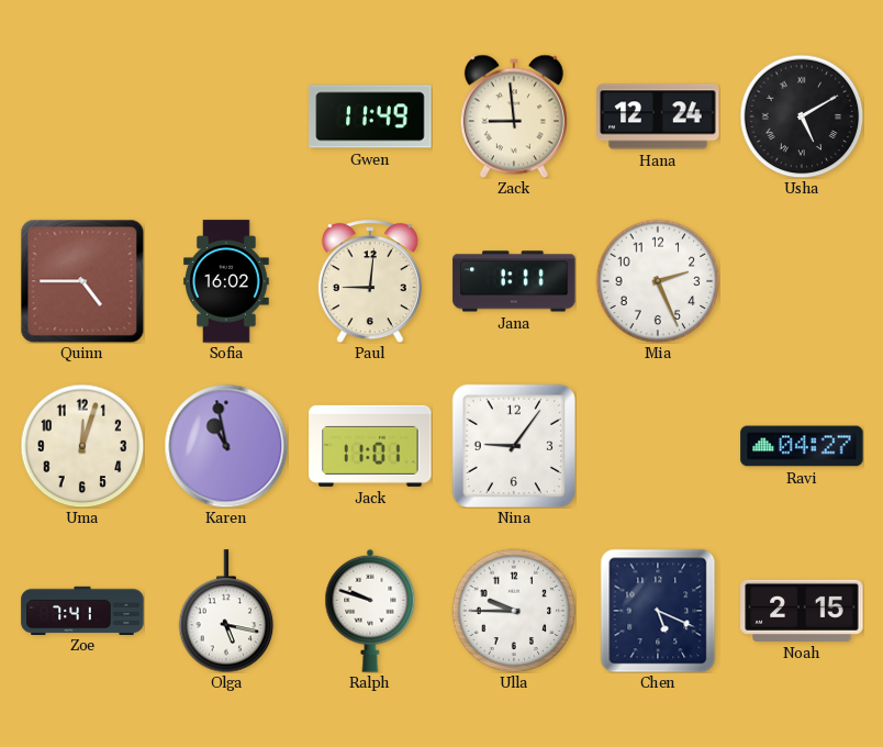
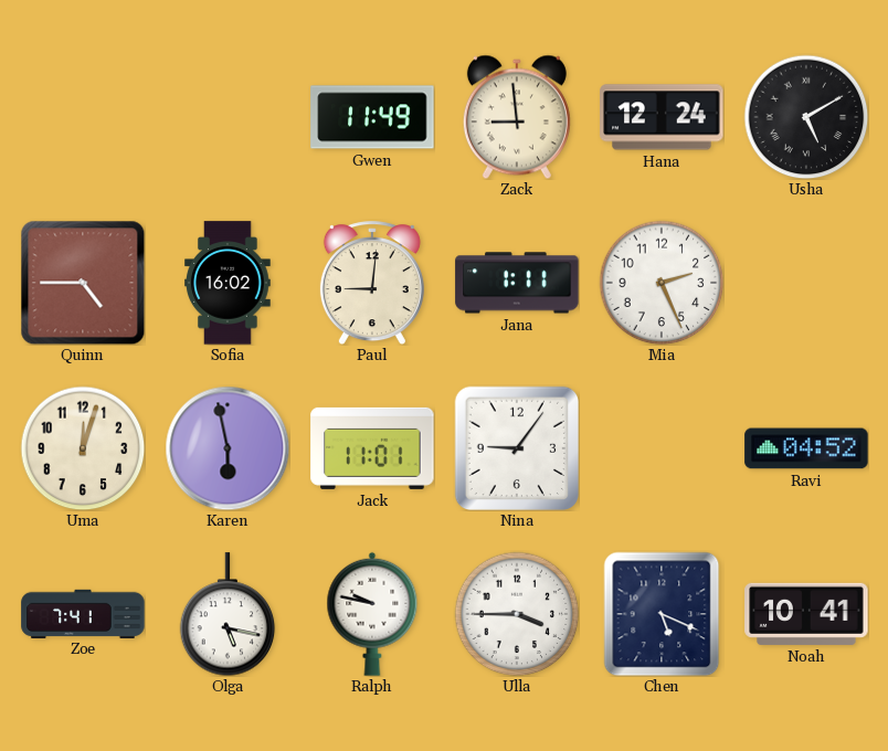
Karen: 10:58 -> 5:58 (228, 448)
Ravi: 04:27 -> 04:52 (806, 448)
Ralph: 9:48 -> 9:47 (372, 614)
Ulla: 9:45 -> 3:45 (517, 614)
Noah: 2:15 -> 10:41 (806, 614)
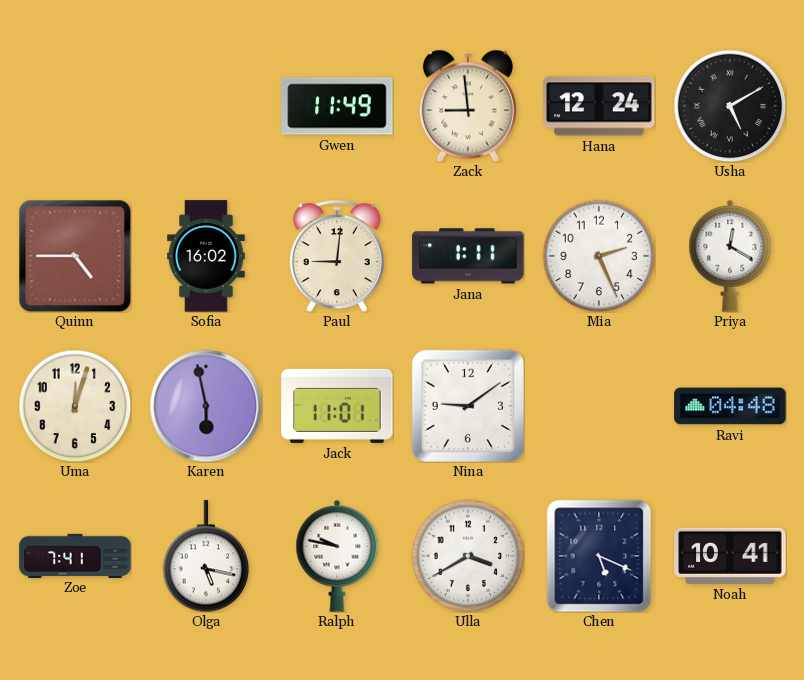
Priya: none -> 12:20 (730, 256)
Nina: 9:06 -> 9:09 (467, 405)
Ravi: 04:52 -> 04:48 (730, 406)
Ulla: 3:45 -> 3:40 (468, 556)
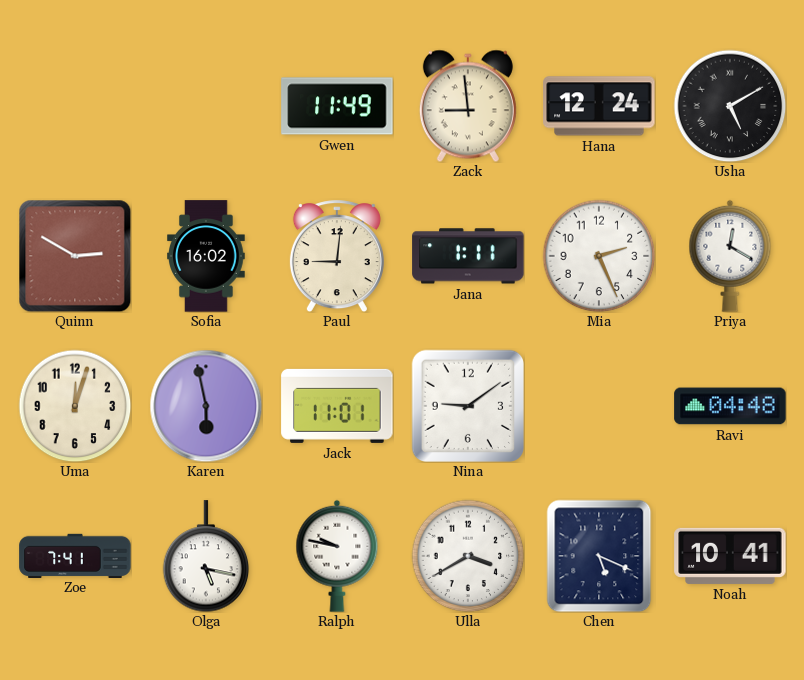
Quinn: 4:45 -> 2:50 (75, 256)
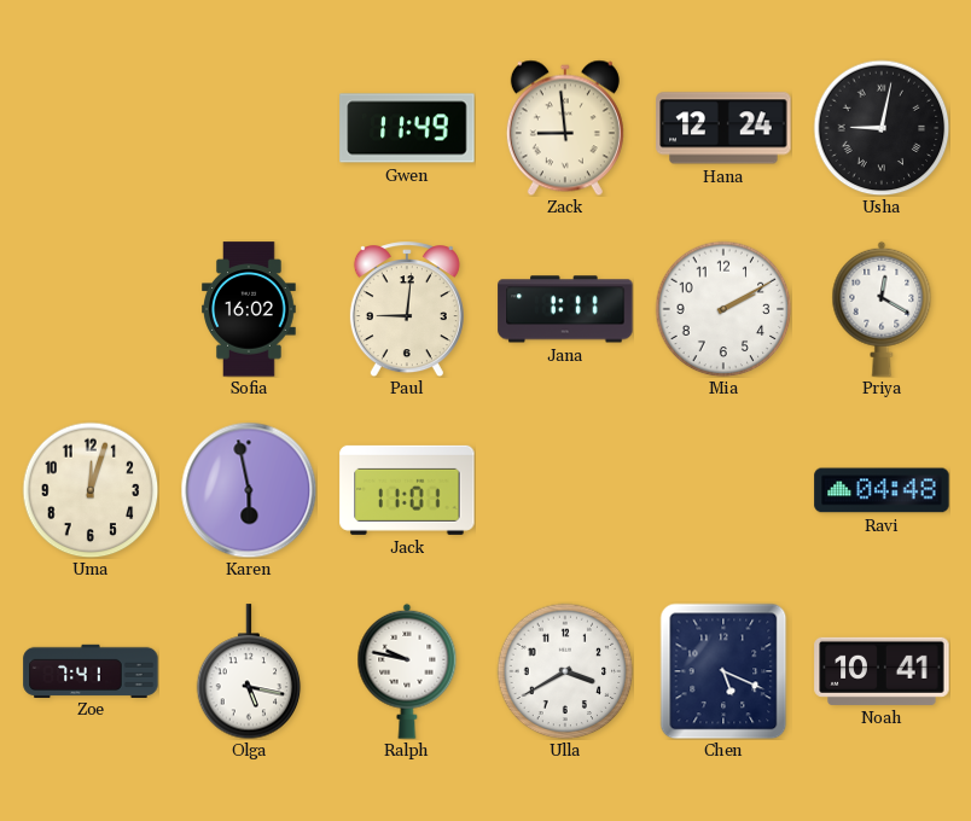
Usha: 5:10 -> 9:02 (882, 128)
Quinn: 2:50 -> none (75, 256)
Mia: 2:26 -> 2:10 (723, 309)
Nina: 9:09 -> none (467, 405)
